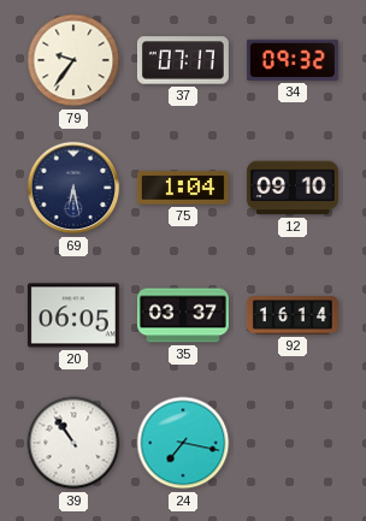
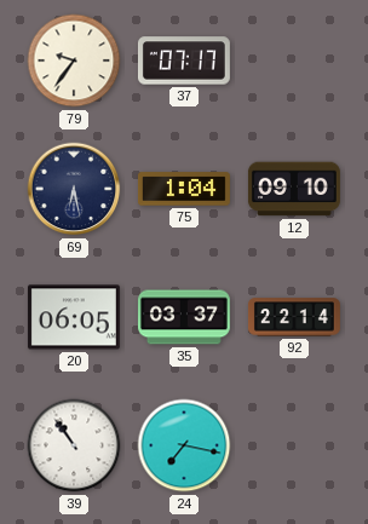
34: 09:32 -> none (293, 60)
92: 16:14 -> 22:14 (294, 317)
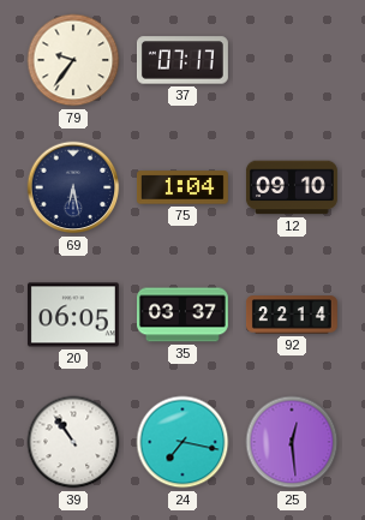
25: none -> 12:29 (292, 442)
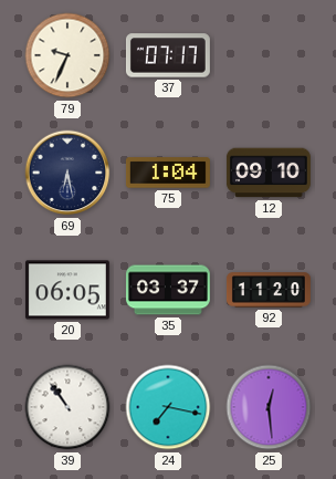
79: 9:36 -> 9:34 (67, 55)
92: 22:14 -> 11:20 (269, 290)
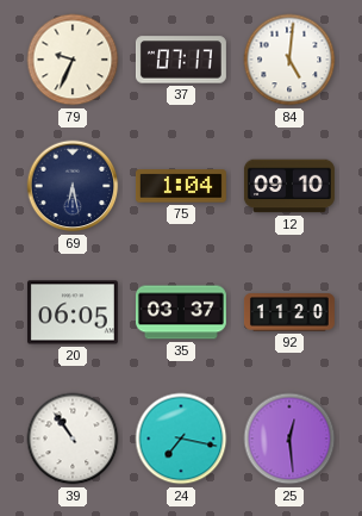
84: none -> 5:01 (289, 60)
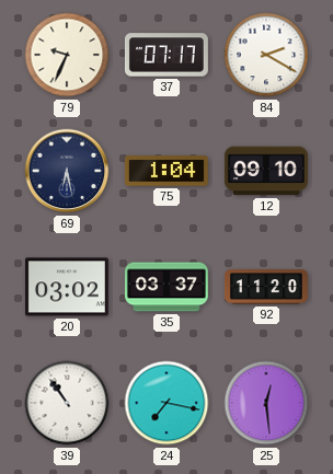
84: 5:01 -> 2:20 (266, 55)
20: 06:05 -> 03:02 (67, 287)
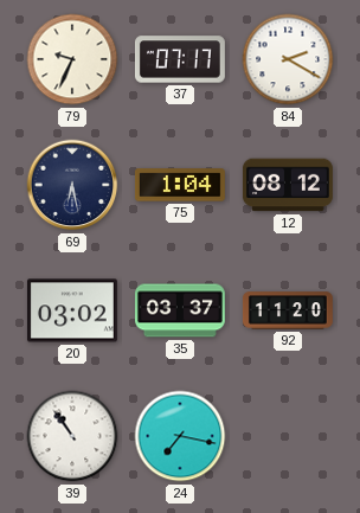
12: 09:10 -> 08:12 (288, 185)
25: 12:29 -> none (266, 403)
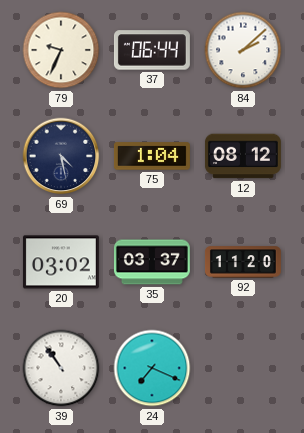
37: 07:17 -> 06:44 (152, 50)
84: 2:20 -> 2:08 (243, 50)
69: 6:28 -> 4:28 (61, 156)
24: 7:17 -> 7:19 (152, 368)
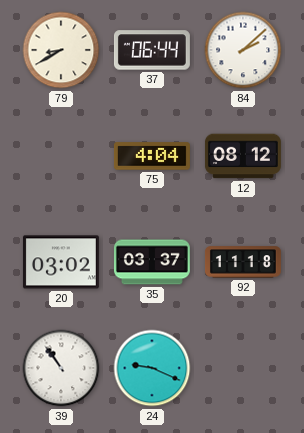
79: 9:34 -> 8:40 (61, 50)
69: 4:28 -> none (61, 156)
75: 1:04 -> 4:04 (152, 156)
92: 11:20 -> 11:18 (243, 262)
24: 7:19 -> 9:19 (152, 368)
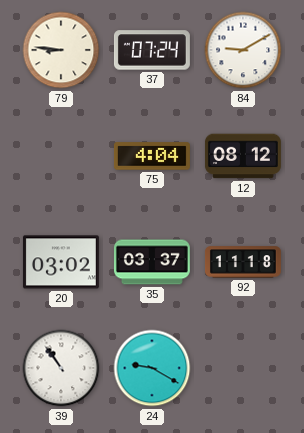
79: 8:40 -> 8:46 (61, 50)
37: 06:44 -> 07:24 (152, 50)
84: 2:08 -> 9:10 (243, 50)
24: 9:19 -> 9:20 (152, 368)
